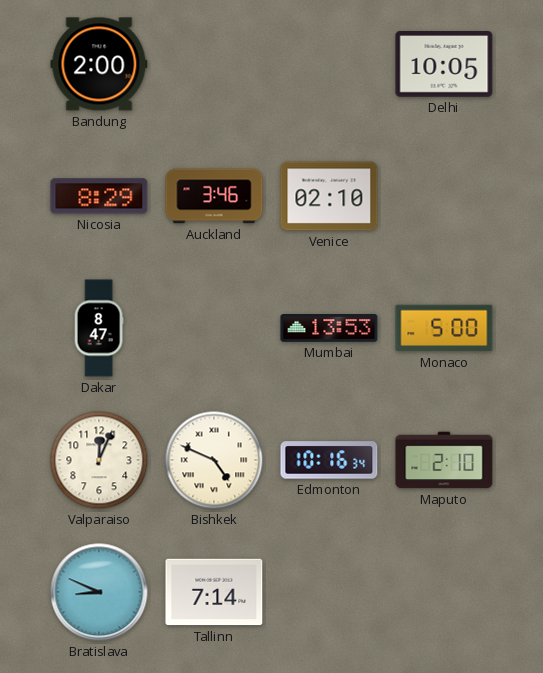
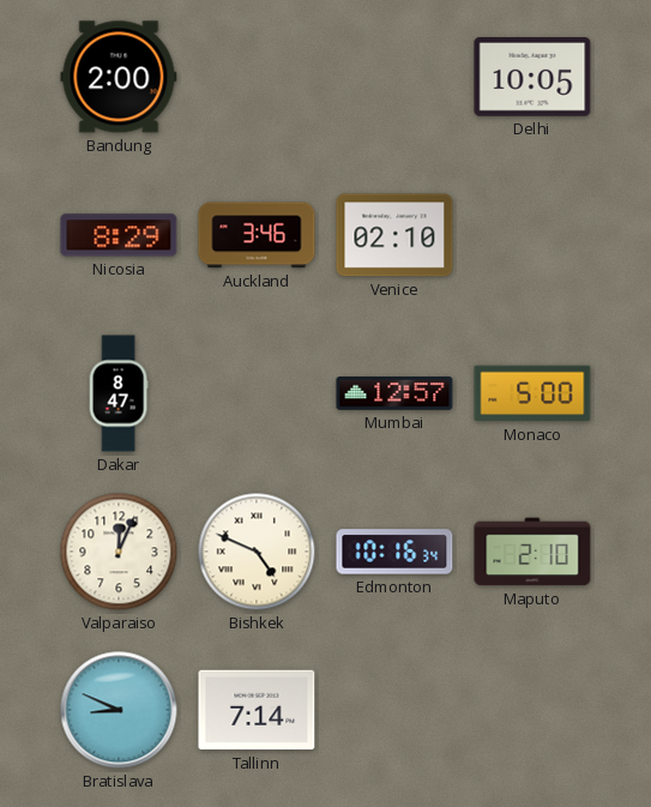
Mumbai: 13:53 -> 12:57 (394, 395)
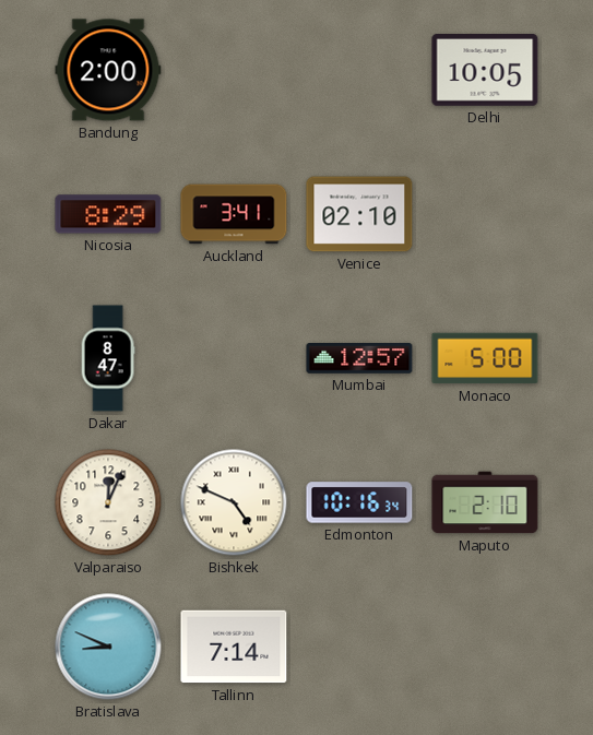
Auckland: 3:46 -> 3:41 (234, 214)
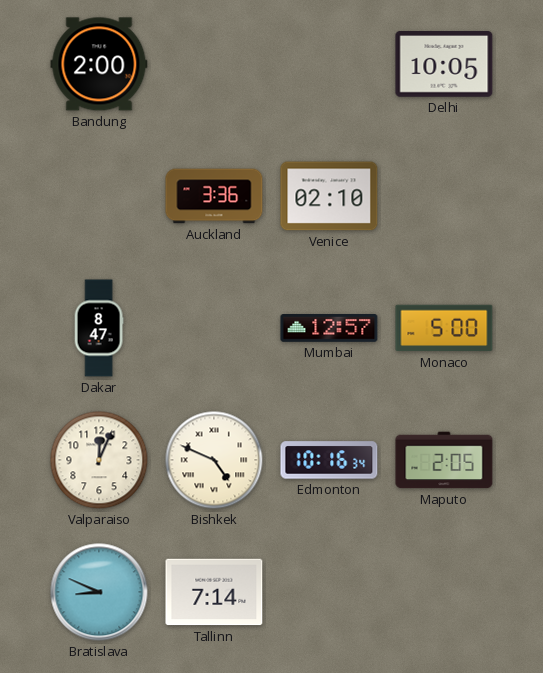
Nicosia: 8:29 -> none (108, 214)
Auckland: 3:41 -> 3:36 (214, 196)
Maputo: 2:10 -> 2:05 (444, 460)
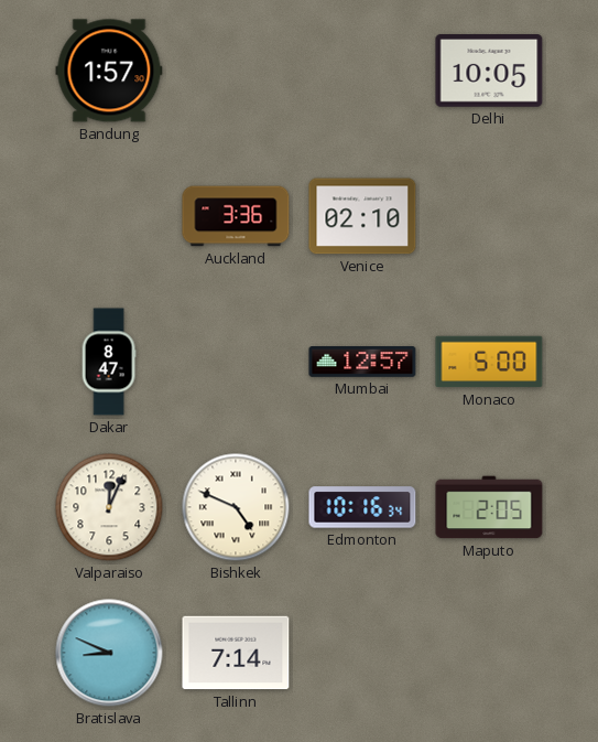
Bandung: 2:00 -> 1:57 (109, 71)
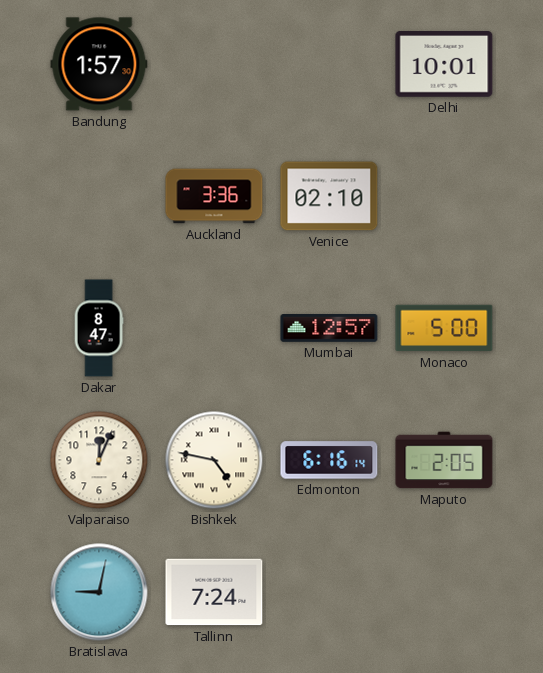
Delhi: 10:05 -> 10:01 (444, 65)
Bishkek: 4:49 -> 4:47 (214, 460)
Edmonton: 10:16 -> 6:16 (329, 460)
Bratislava: 8:49 -> 9:02 (99, 592)
Tallinn: 7:14 -> 7:24 (214, 592)
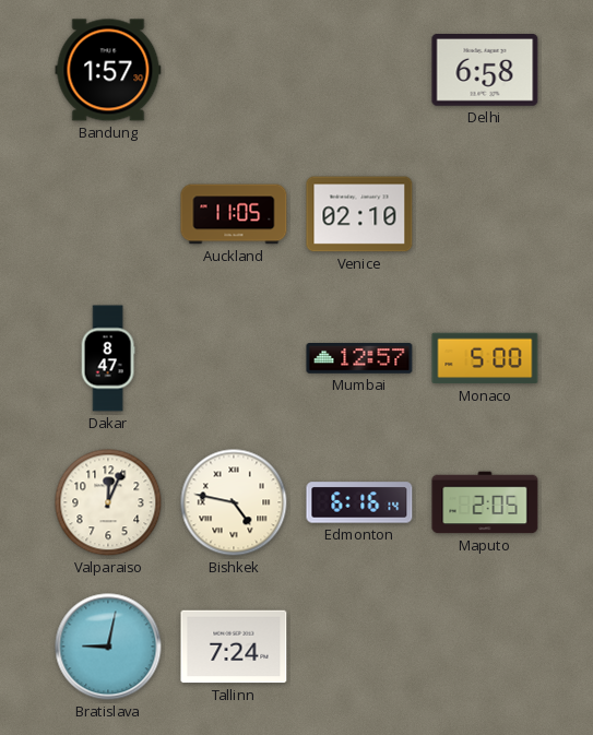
Delhi: 10:01 -> 6:58 (485, 71)
Auckland: 3:36 -> 11:05 (234, 214)
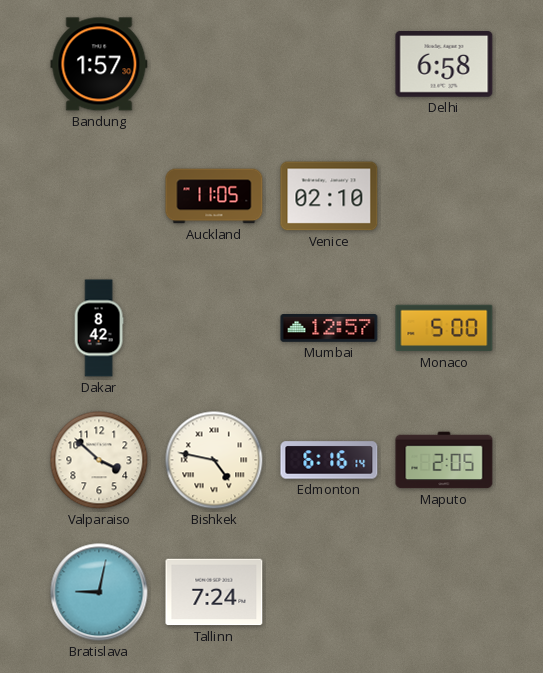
Dakar: 8:47 -> 8:42 (99, 328)
Valparaiso: 12:04 -> 3:52 (99, 460)
